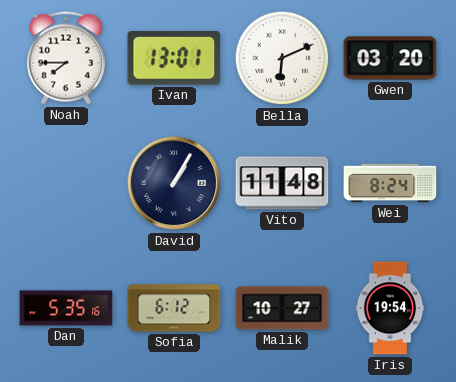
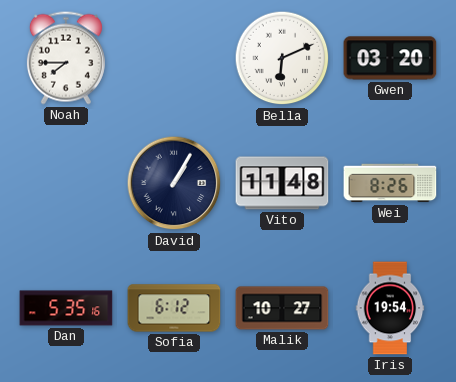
Ivan: 13:01 -> none (174, 59)
Wei: 8:24 -> 8:26 (390, 183)
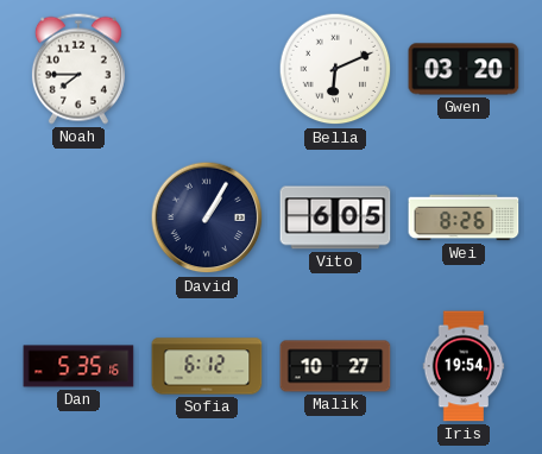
Vito: 11:48 -> 6:05 (335, 217)
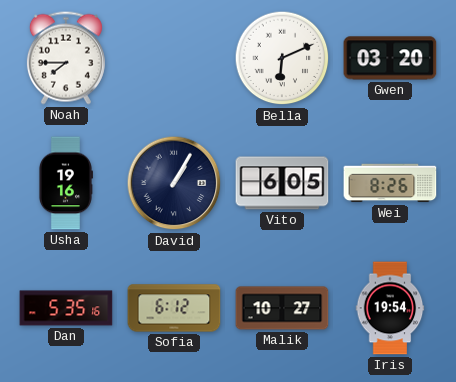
Usha: none -> 19:16 (65, 183)
